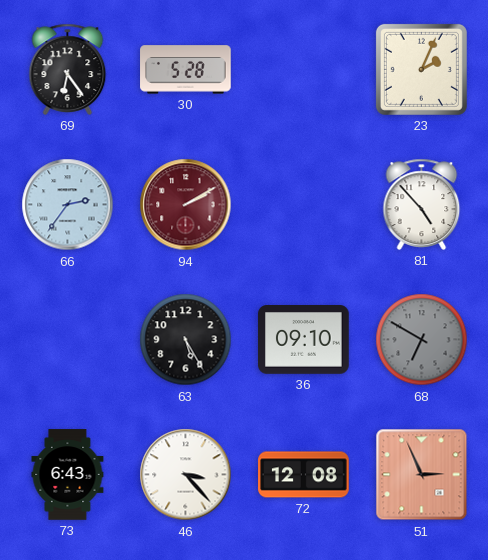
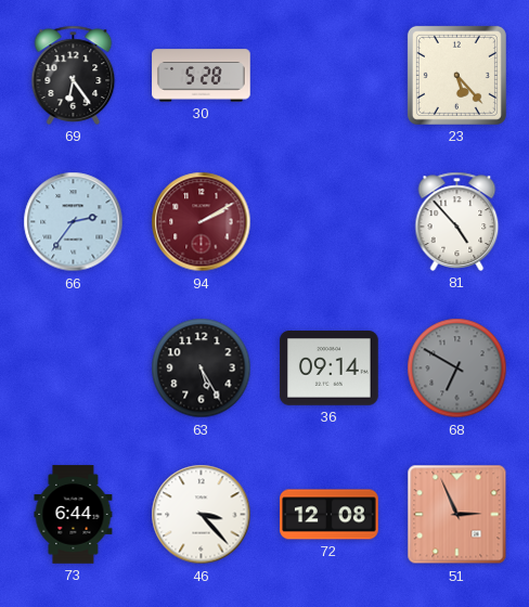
23: 2:04 -> 5:23 (456, 75)
36: 09:10 -> 09:14 (330, 369)
73: 6:43 -> 6:44 (74, 515)
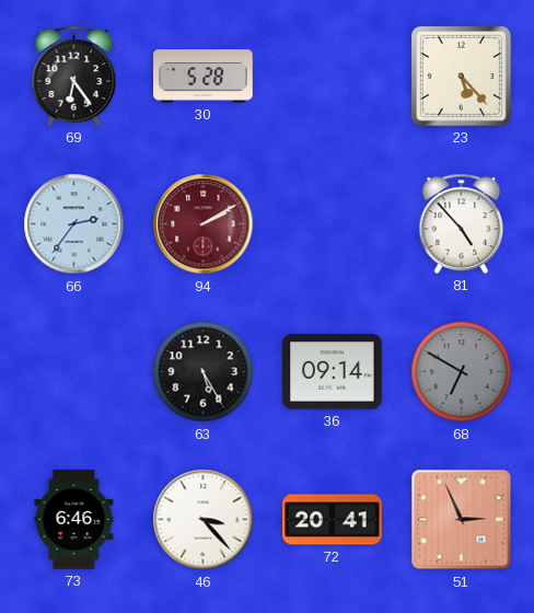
73: 6:44 -> 6:46 (74, 520)
72: 12:08 -> 20:41 (333, 520)
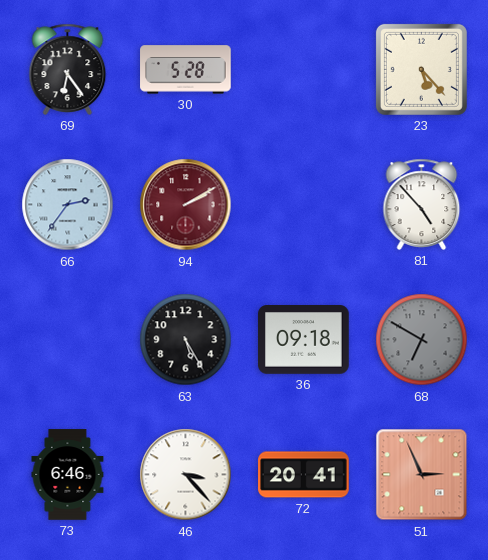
36: 09:14 -> 09:18 (304, 340)
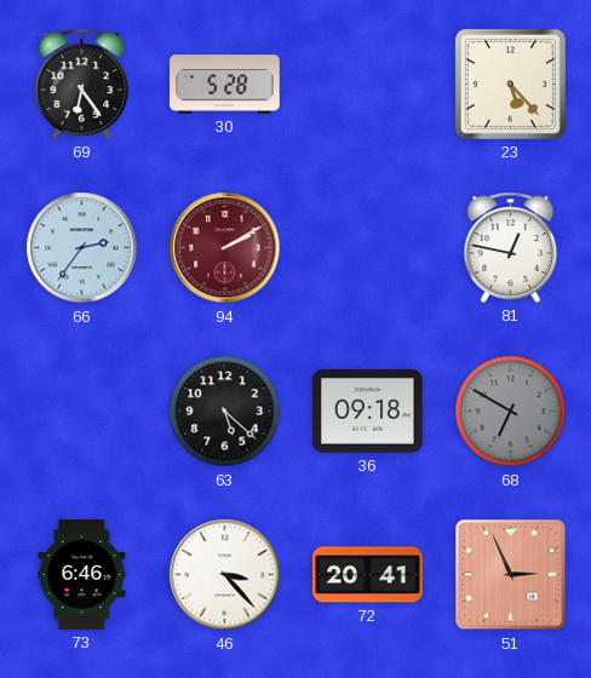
81: 4:53 -> 12:47 (511, 247)
63: 5:25 -> 5:22 (225, 412)
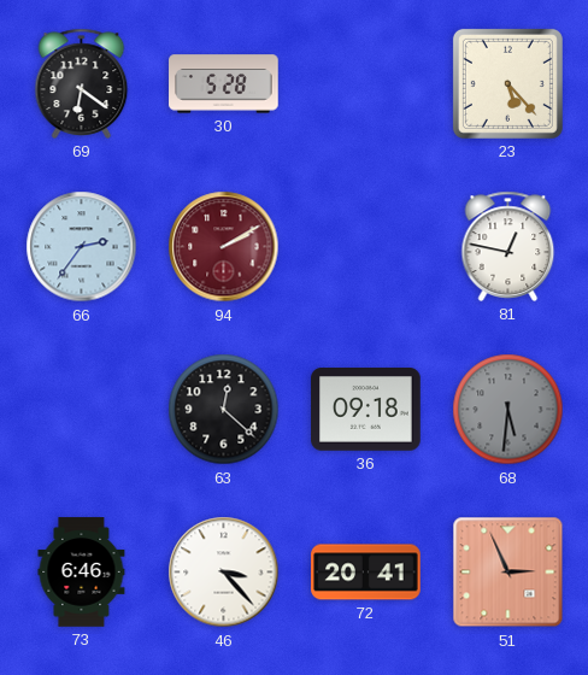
69: 6:24 -> 6:21 (82, 83)
63: 5:22 -> 12:22 (224, 410)
68: 6:50 -> 5:31 (508, 410)
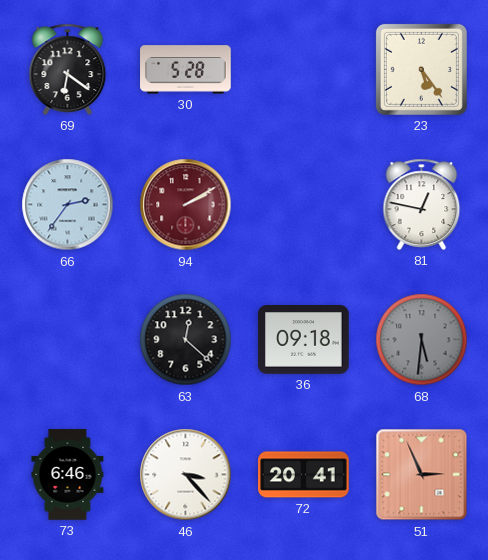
23: 5:23 -> 5:24 (421, 69)
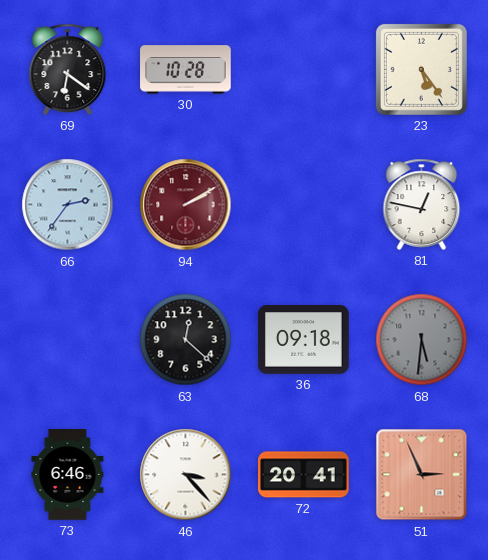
30: 5:28 -> 10:28 (186, 70)
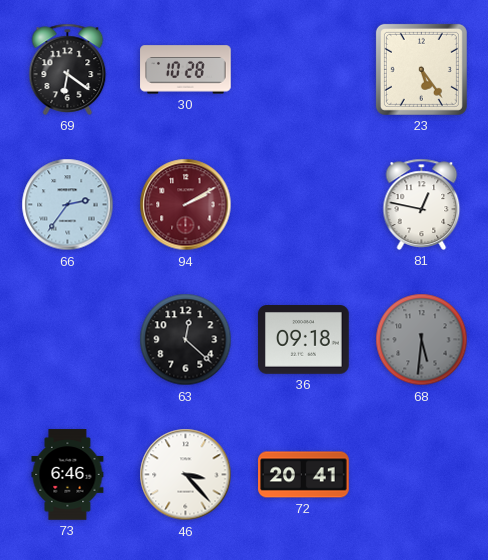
51: 2:56 -> none (422, 475)
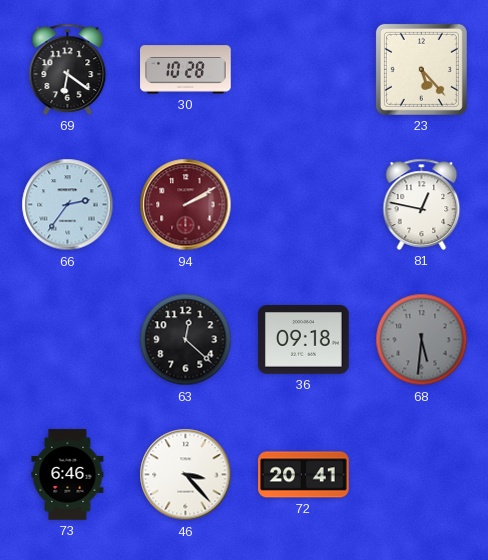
23: 5:24 -> 5:23 (421, 69)
